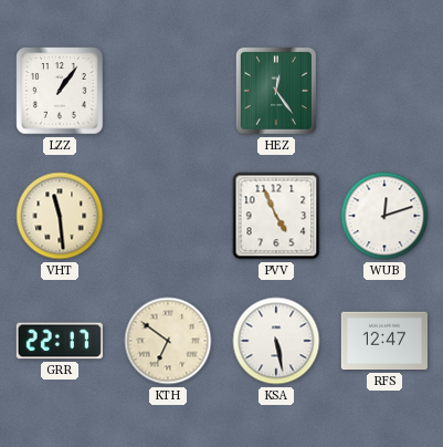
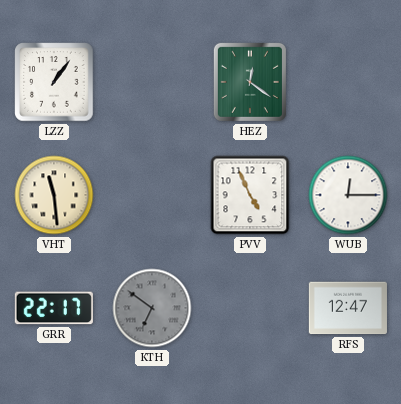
HEZ: 12:24 -> 12:21 (250, 82)
WUB: 12:12 -> 12:15 (348, 195)
KTH dial: cream -> grey (152, 308)
KSA: 5:28 -> none (276, 341)
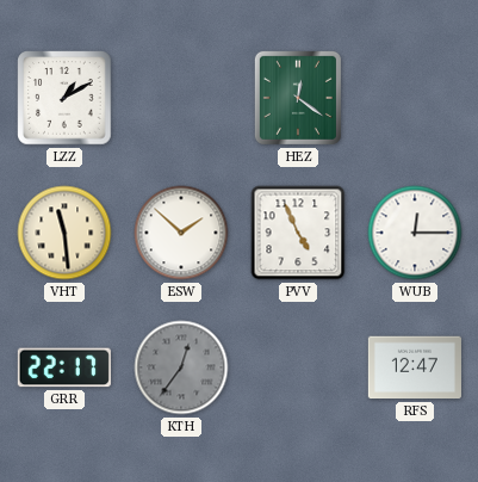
LZZ: 1:06 -> 1:10 (64, 98)
ESW: none -> 1:52 (181, 233)
KTH: 6:51 -> 12:36 (181, 367)
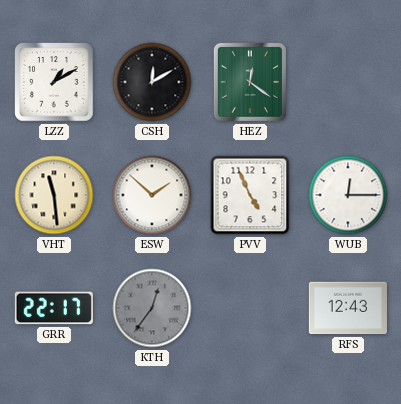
CSH: none -> 12:10 (152, 82)
RFS: 12:47 -> 12:43 (348, 308)
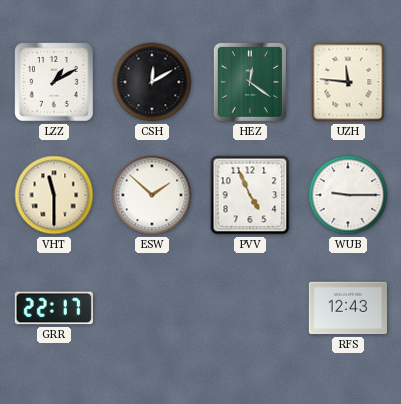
UZH: none -> 11:46 (348, 82)
VHT: 11:29 -> 11:30 (54, 195)
WUB: 12:15 -> 9:15 (348, 195)
KTH: 12:36 -> none (152, 308)
